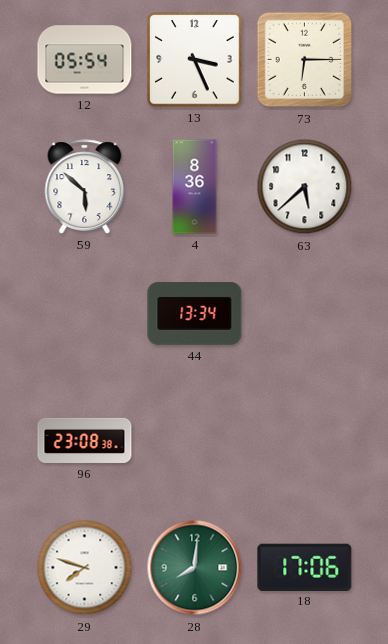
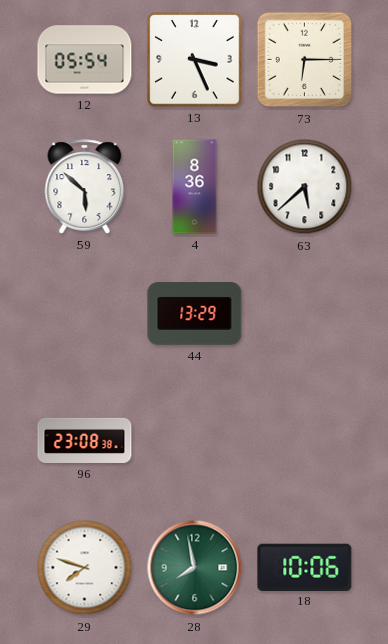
44: 13:34 -> 13:29 (195, 314)
28: 8:01 -> 7:58 (195, 568)
18: 17:06 -> 10:06 (305, 567)
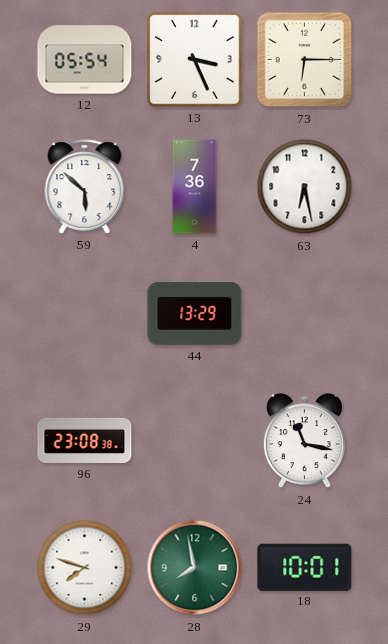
4: 8:36 -> 7:36 (195, 187)
63: 5:38 -> 6:28 (305, 187)
24: none -> 11:17 (304, 441)
18: 10:06 -> 10:01 (305, 567)
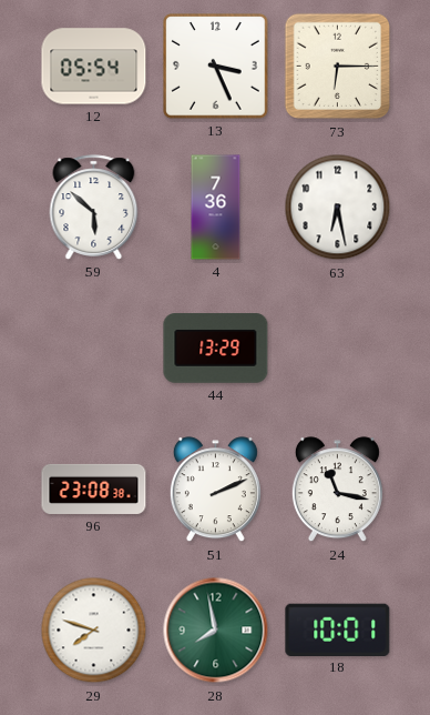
51: none -> 2:11 (215, 490)
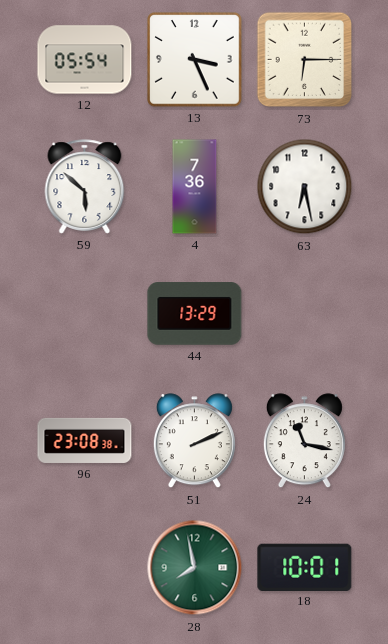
29: 7:48 -> none (94, 631)
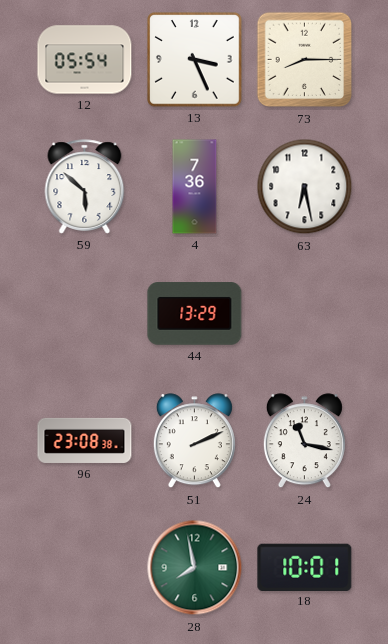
73: 6:15 -> 8:15 (305, 60)
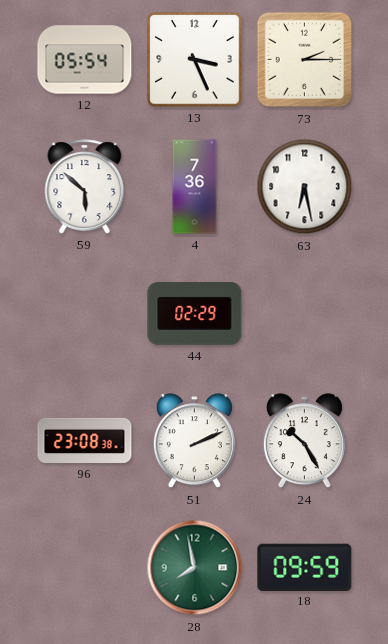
73: 8:15 -> 2:15 (305, 60)
44: 13:29 -> 02:29 (195, 314)
24: 11:17 -> 10:25 (304, 441)
18: 10:01 -> 09:59 (305, 567)
